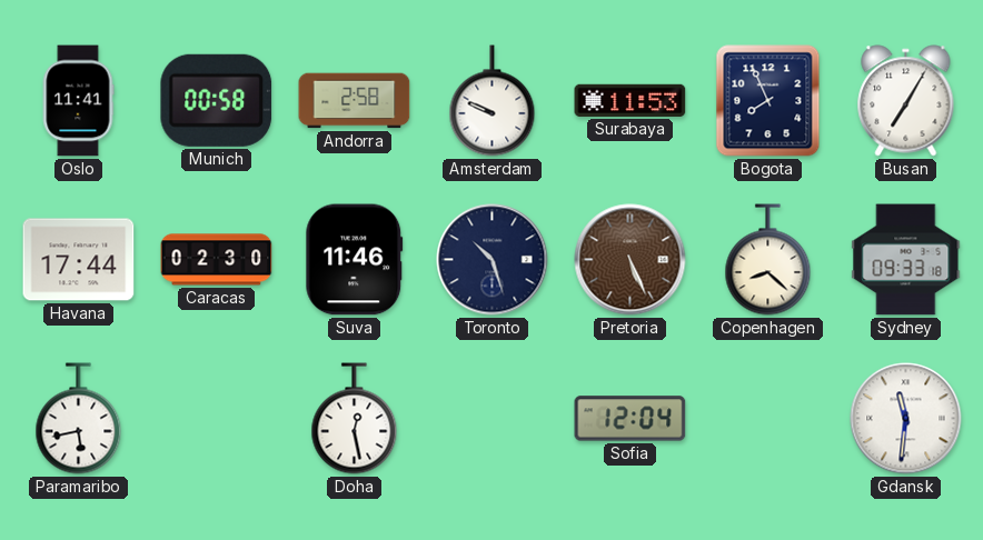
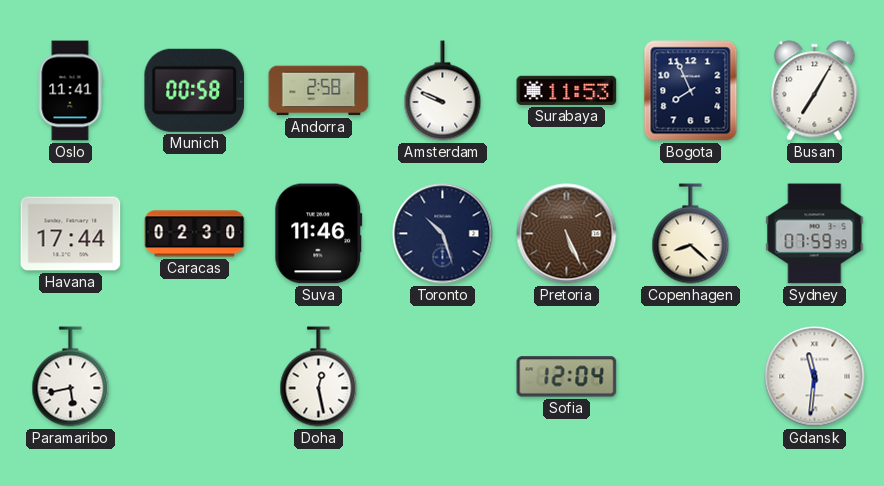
Sydney: 09:33 -> 07:59 (815, 234)
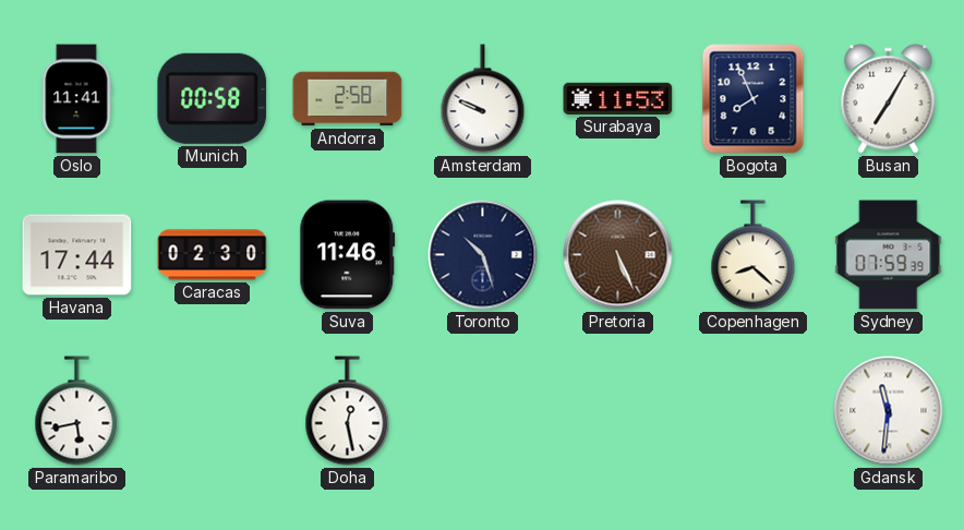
Sofia: 12:04 -> none (567, 377)
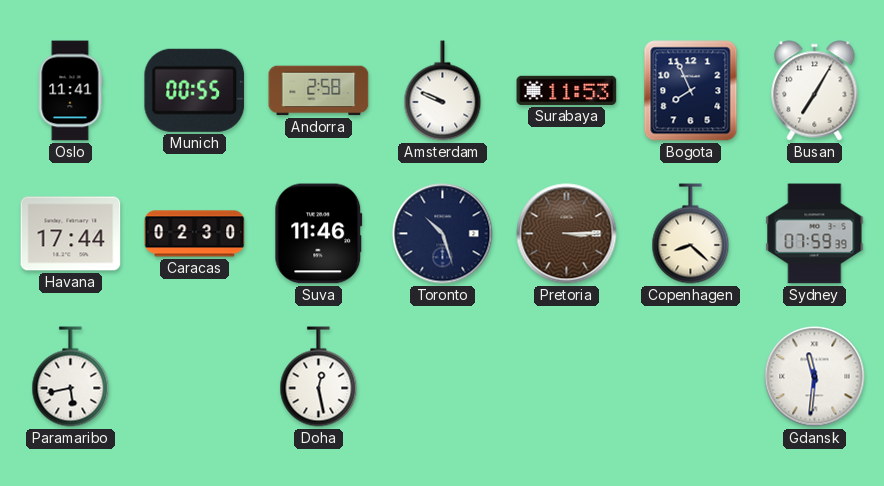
Munich: 00:58 -> 00:55 (195, 90)
Pretoria: 5:26 -> 3:15 (567, 234)
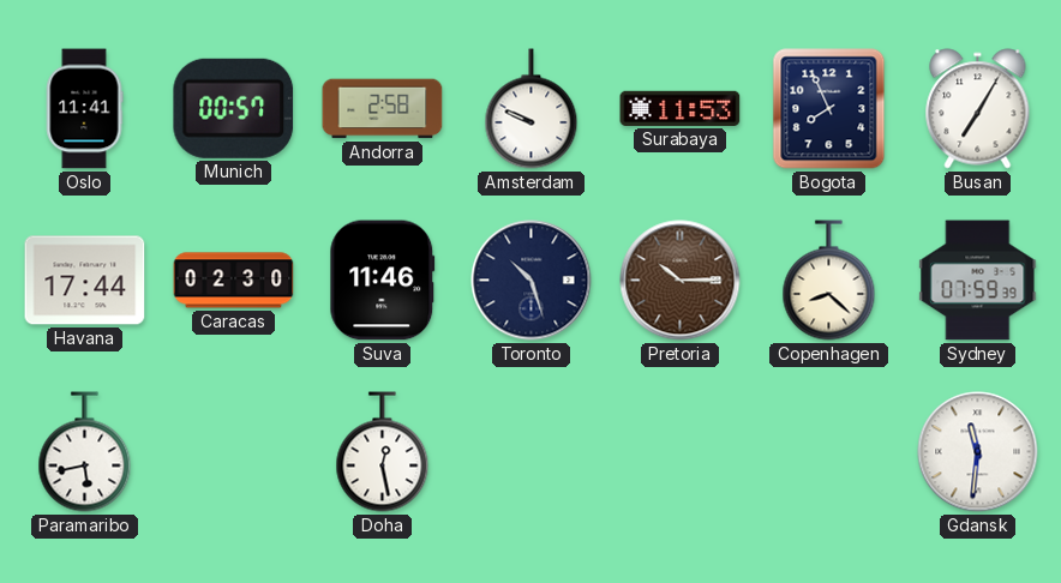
Munich: 00:55 -> 00:57 (234, 108)
Pretoria: 3:15 -> 10:15 (681, 281)
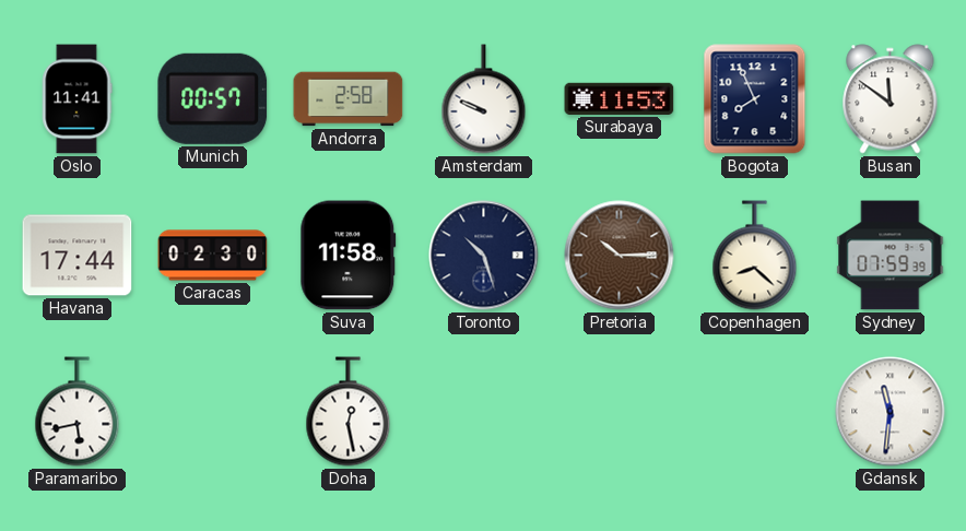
Busan: 7:05 -> 11:51 (891, 99)
Suva: 11:46 -> 11:58 (349, 256)
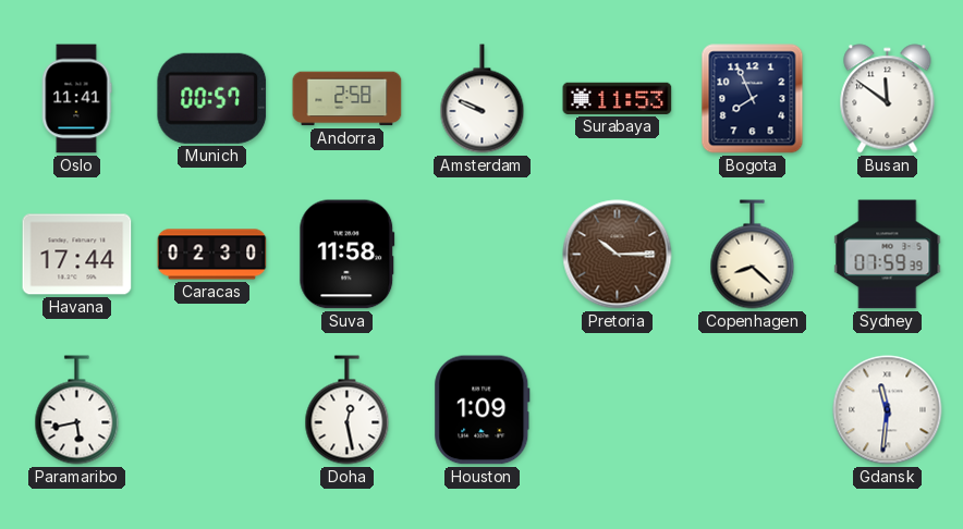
Toronto: 10:27 -> none (484, 256)
Houston: none -> 1:09 (483, 410)
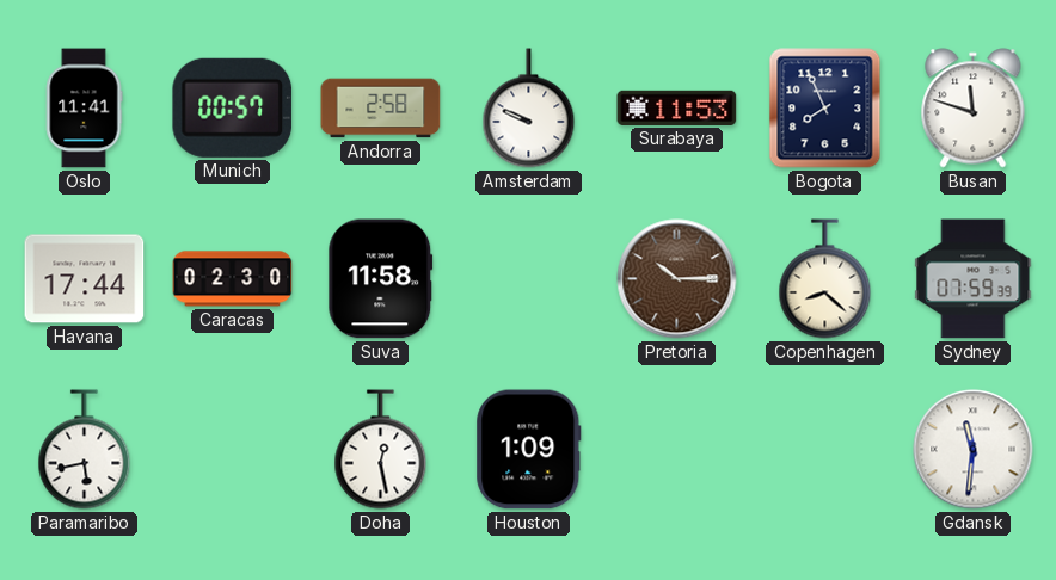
Busan: 11:51 -> 11:48 (974, 109)
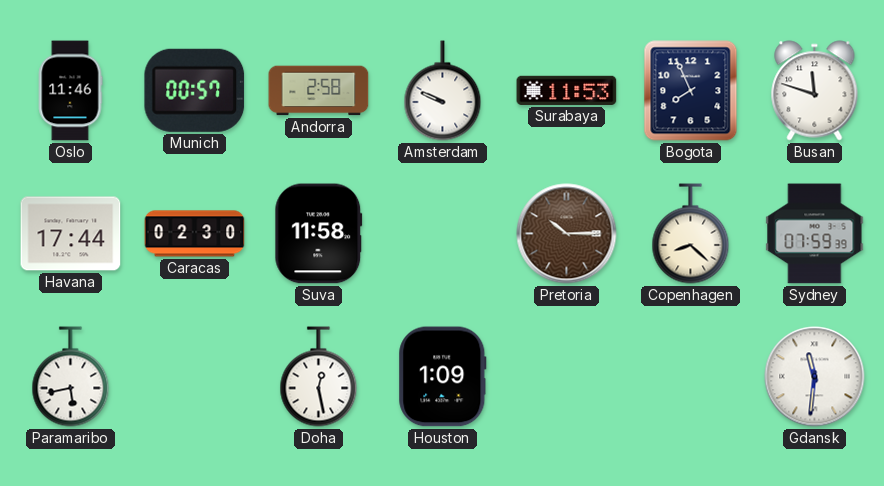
Oslo: 11:41 -> 11:46 (70, 91)
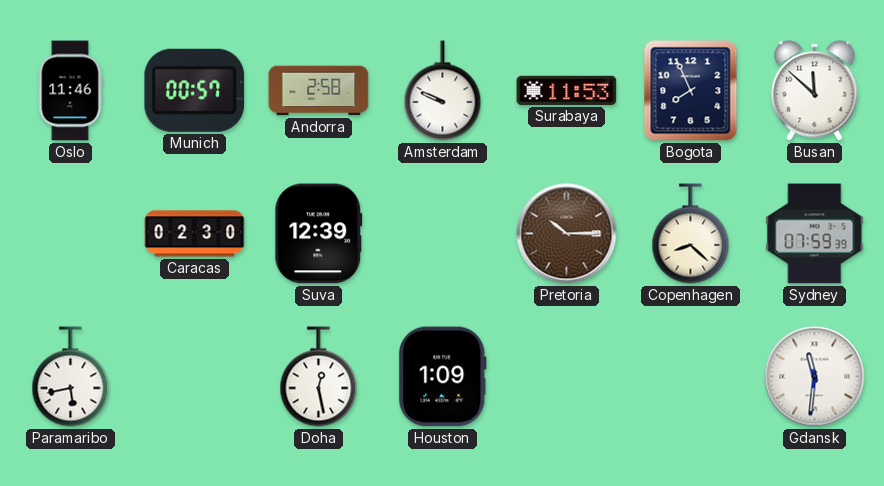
Busan: 11:48 -> 11:52 (815, 91)
Havana: 17:44 -> none (71, 234)
Suva: 11:58 -> 12:39 (319, 234)
